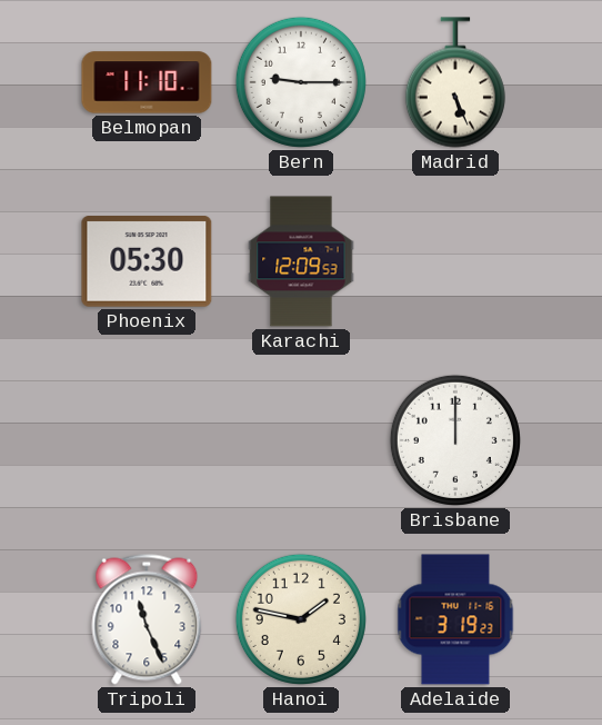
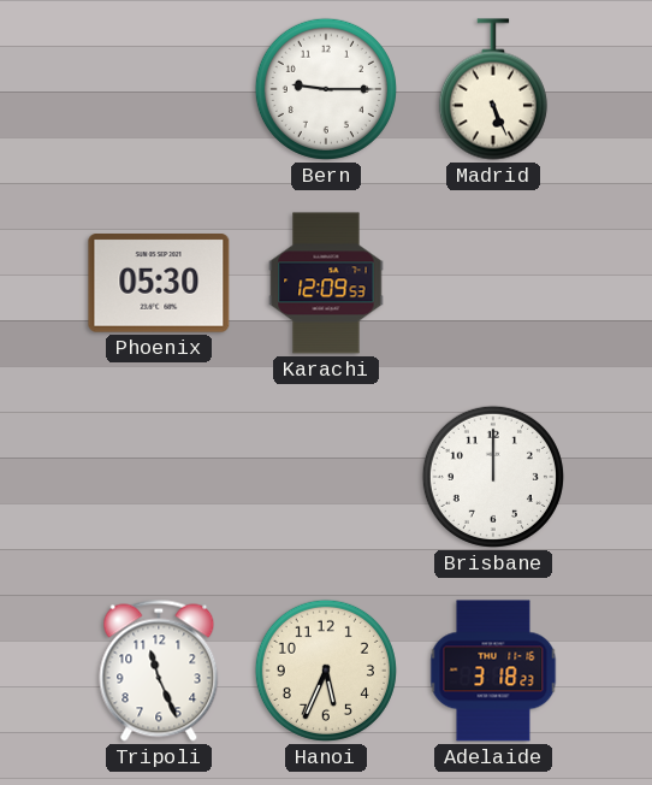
Belmopan: 11:10 -> none (147, 82)
Hanoi: 1:47 -> 5:34 (326, 671)
Adelaide: 3:19 -> 3:18 (493, 671)
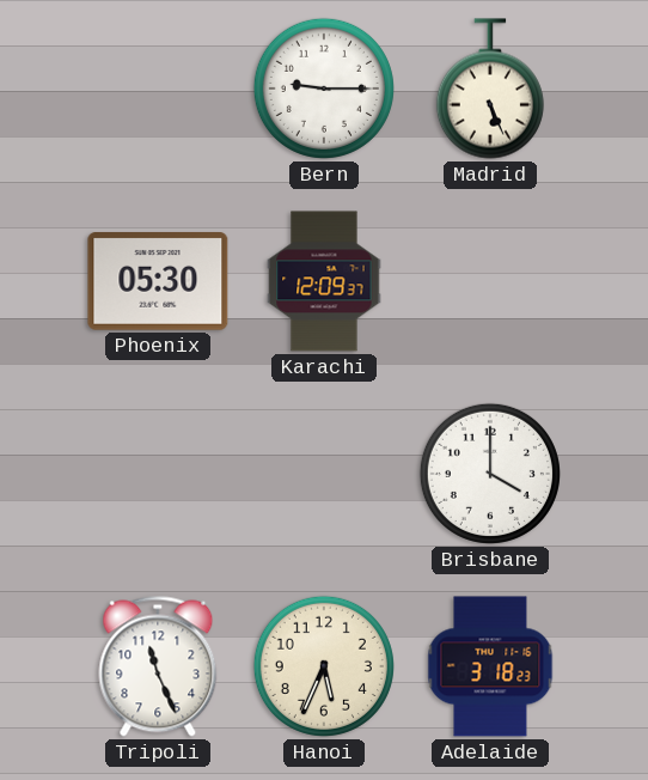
Karachi: 12:09:53 -> 12:09:37 (324, 281)
Brisbane: 12:00 -> 4:00 (490, 474)
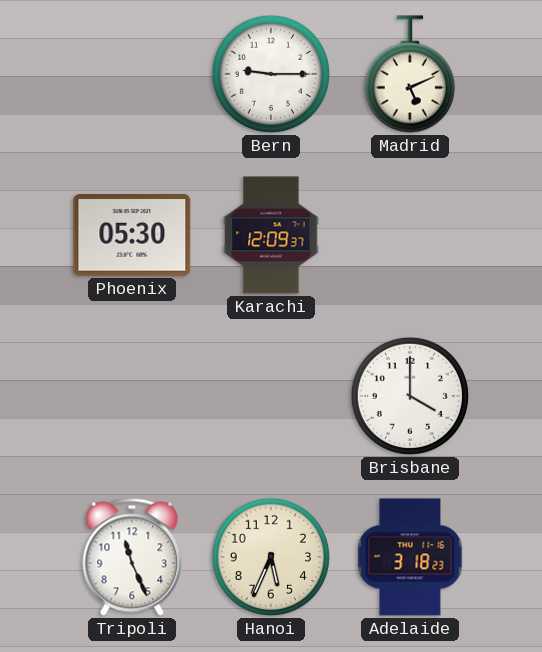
Madrid: 5:26 -> 5:11 (410, 74)
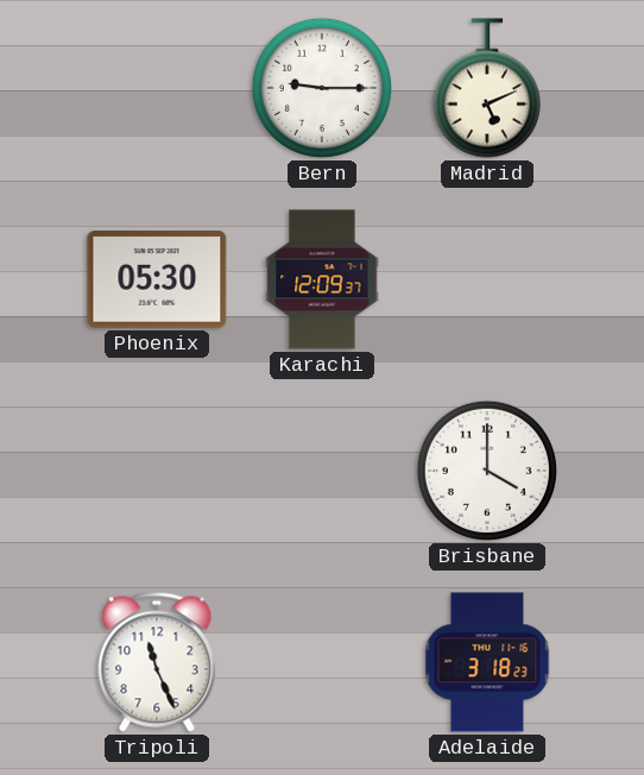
Hanoi: 5:34 -> none (271, 557)
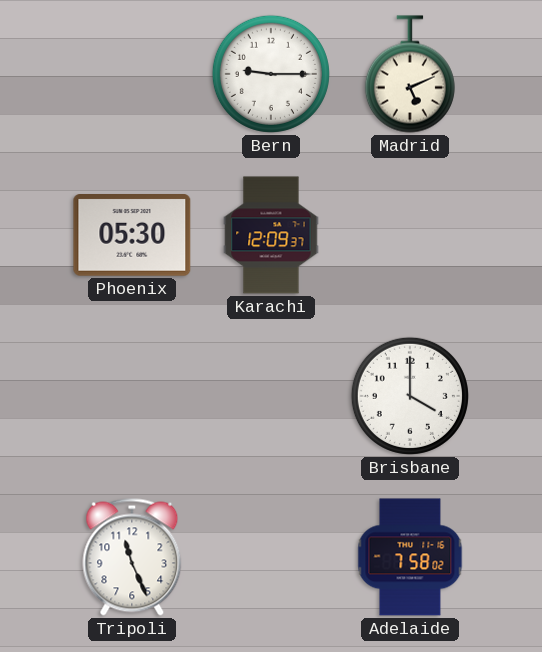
Adelaide: 3:18 -> 7:58 (410, 557)
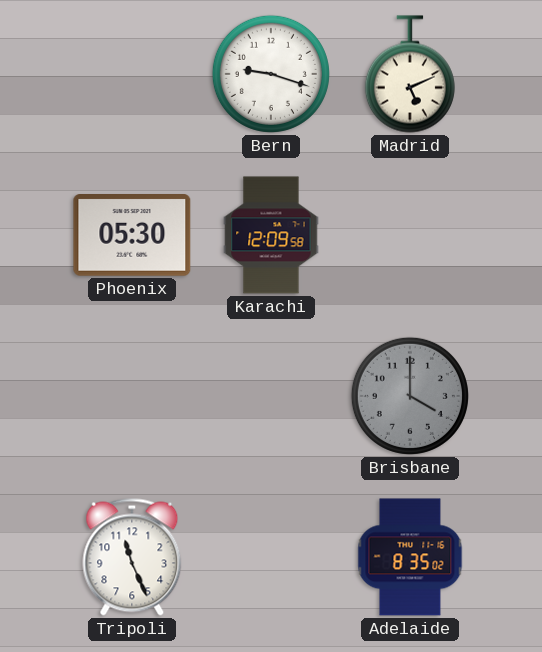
Bern: 9:15 -> 9:18 (271, 74)
Karachi: 12:09:37 -> 12:09:58 (271, 235)
Brisbane dial: white -> grey (410, 396)
Adelaide: 7:58 -> 8:35 (410, 557)
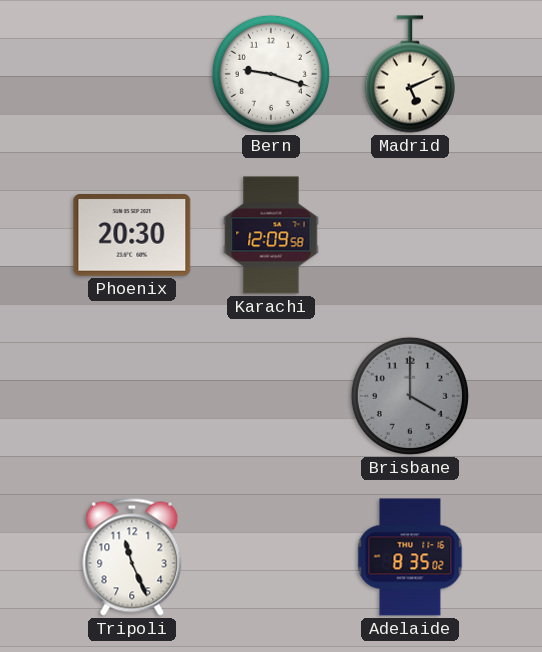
Phoenix: 05:30 -> 20:30 (132, 236)
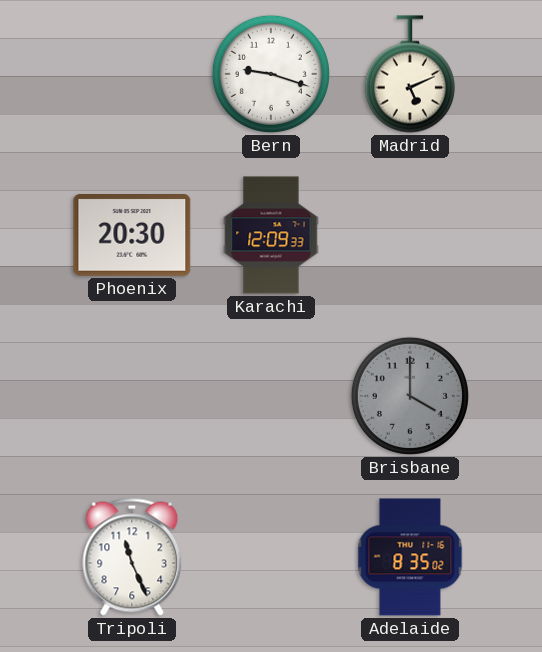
Karachi: 12:09:58 -> 12:09:33 (271, 235)
